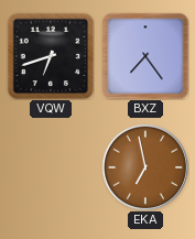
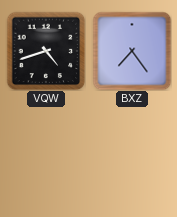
VQW: 6:42 -> 4:42 (46, 51)
EKA: 6:58 -> none (145, 167)
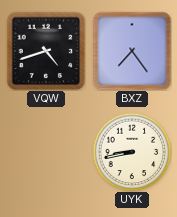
UYK: none -> 8:43 (132, 152)
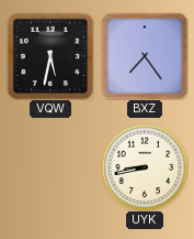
VQW: 4:42 -> 5:32 (50, 56)
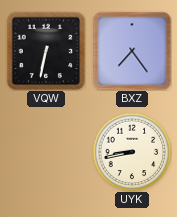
VQW: 5:32 -> 6:32 (46, 51)
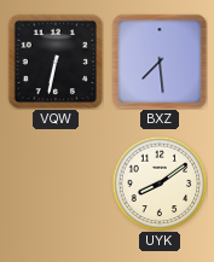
BXZ: 7:24 -> 7:29 (160, 62)
UYK: 8:43 -> 8:09 (160, 184)
